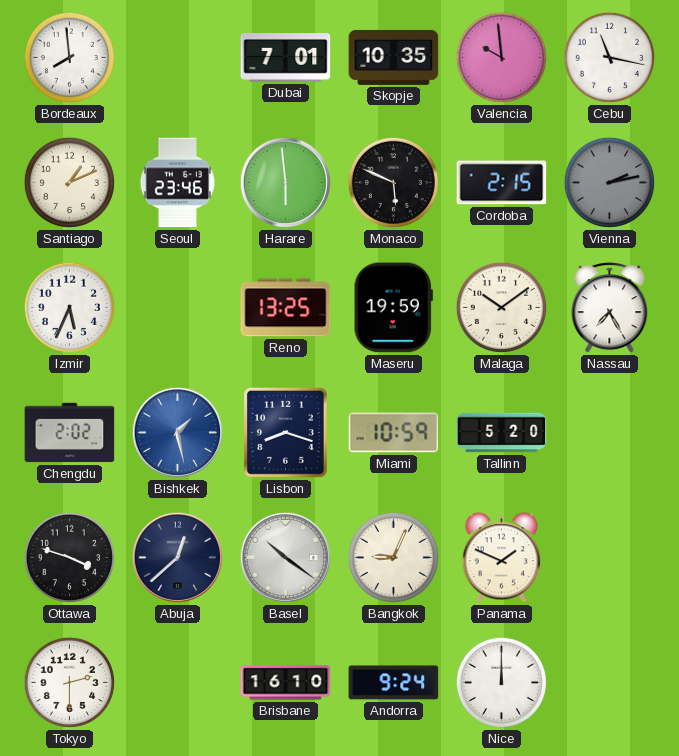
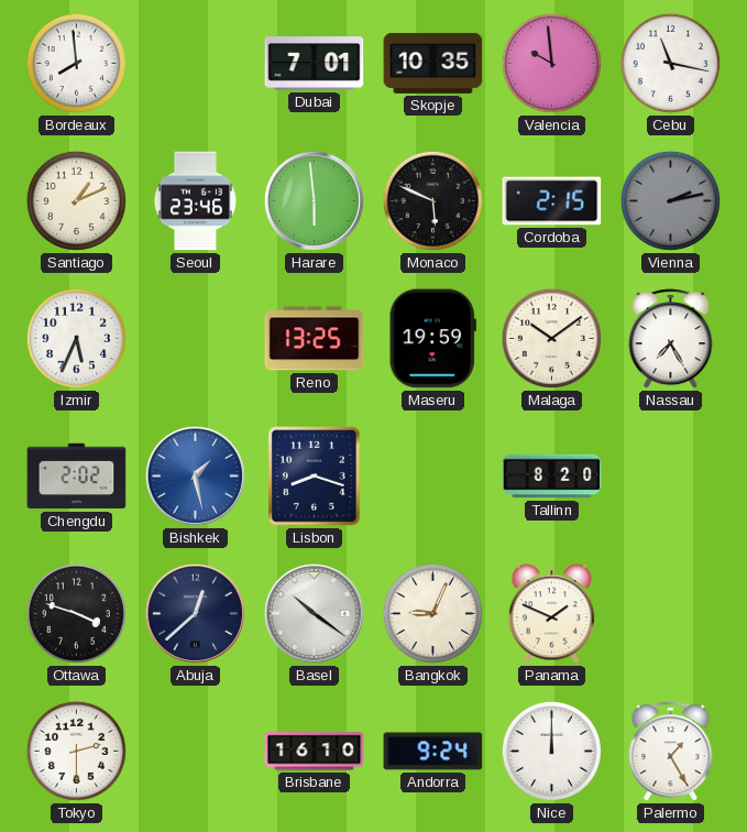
Miami: 10:59 -> none (394, 433)
Tallinn: 5:20 -> 8:20 (552, 477)
Palermo: none -> 1:25 (671, 752)
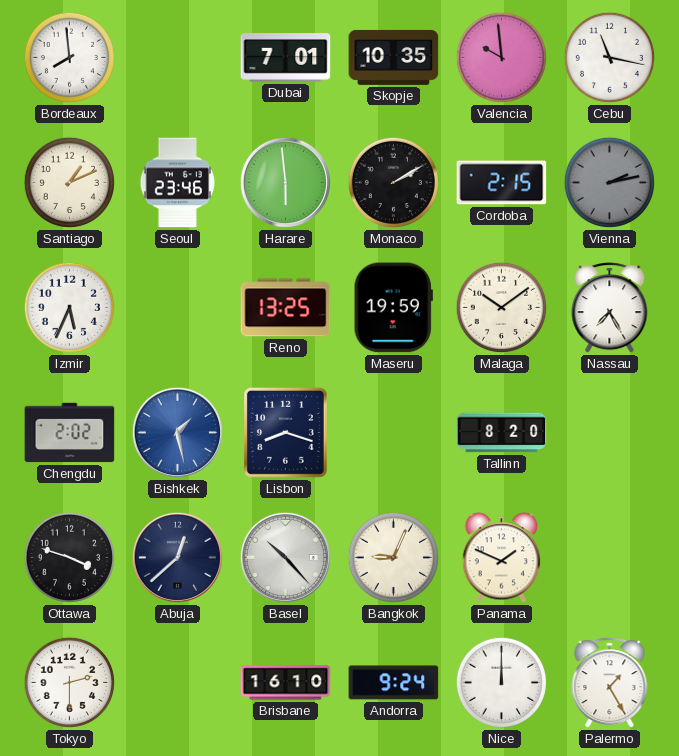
Monaco: 5:49 -> 2:10 (393, 182)
Basel: 10:21 -> 10:23 (285, 557)
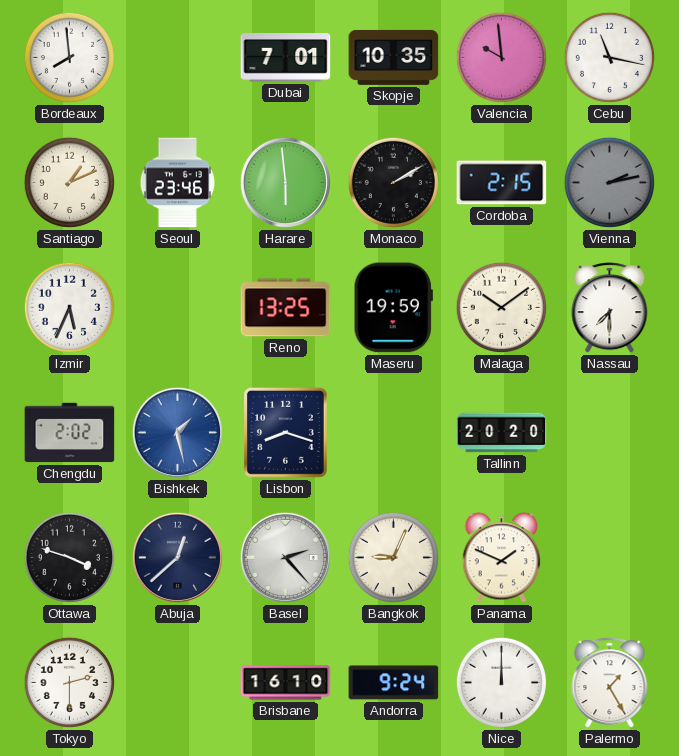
Nassau: 7:25 -> 7:30 (610, 308)
Tallinn: 8:20 -> 20:20 (502, 433)
Basel: 10:23 -> 2:23 (285, 557)
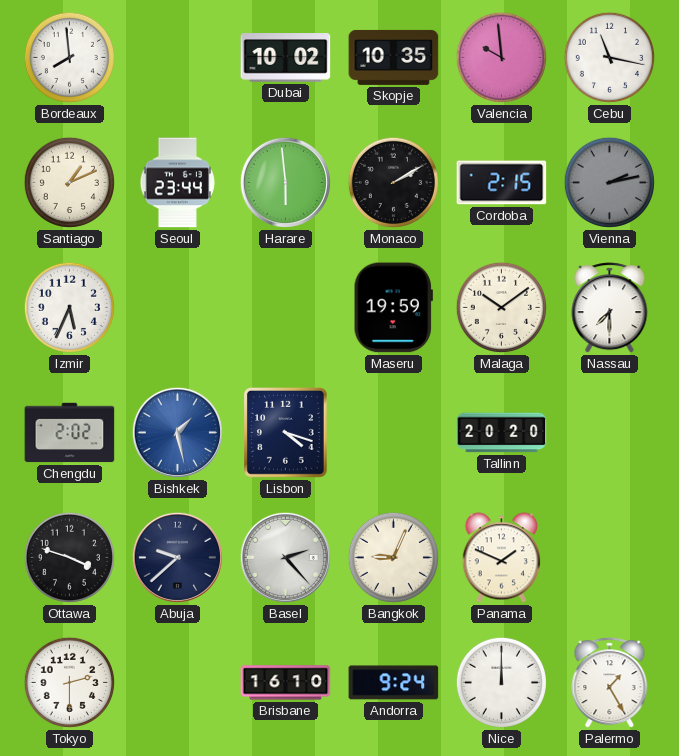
Dubai: 7:01 -> 10:02 (286, 58)
Seoul: 23:46 -> 23:44 (177, 183)
Reno: 13:25 -> none (286, 308)
Lisbon: 8:18 -> 4:18 (285, 433)
Abuja: 12:38 -> 9:38 (177, 557)
